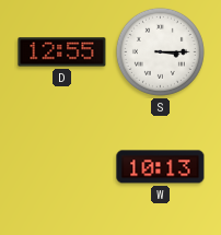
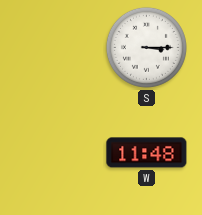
D: 12:55 -> none (62, 52)
W: 10:13 -> 11:48 (147, 153)
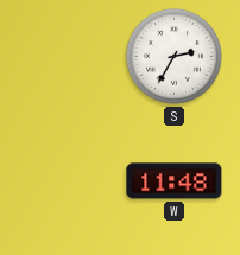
S: 3:15 -> 2:35 (173, 56)
